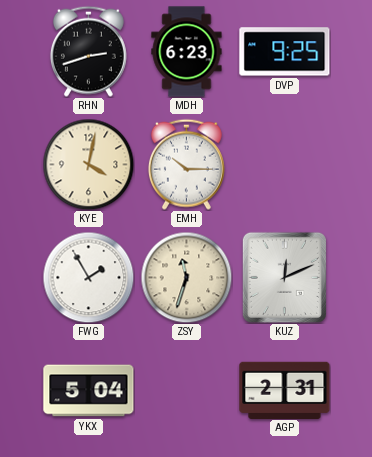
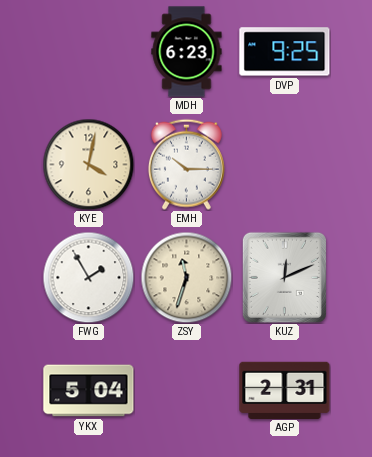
RHN: 2:42 -> none (88, 51)
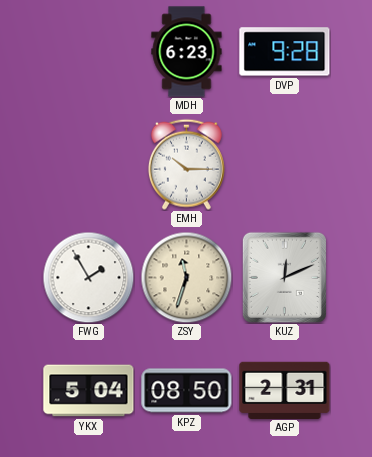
DVP: 9:25 -> 9:28 (285, 52)
KYE: 4:02 -> none (88, 164)
KPZ: none -> 08:50 (187, 391)
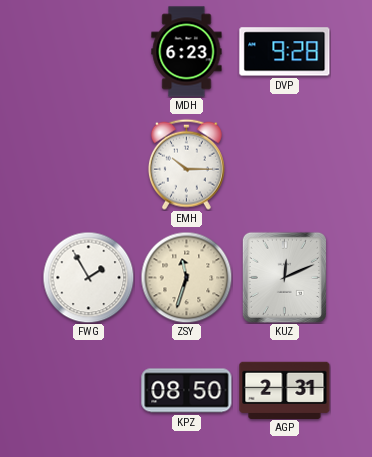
YKX: 5:04 -> none (89, 391)
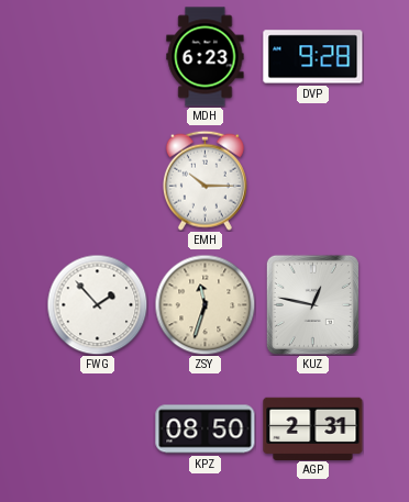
FWG: 1:55 -> 1:53 (97, 304)
KUZ: 12:11 -> 12:47 (312, 304)
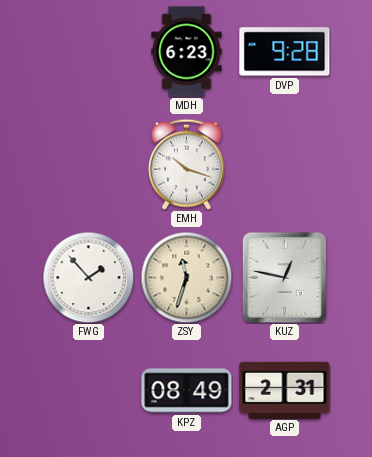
EMH: 10:15 -> 10:18 (186, 164)
KPZ: 08:50 -> 08:49 (187, 391)
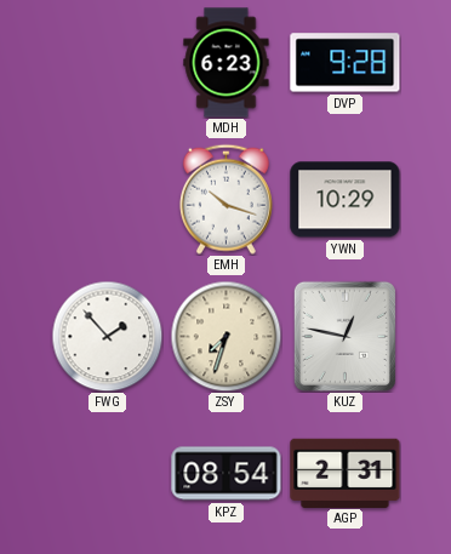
YWN: none -> 10:29 (346, 200)
ZSY: 11:33 -> 7:33 (225, 336)
KPZ: 08:49 -> 08:54 (227, 474)
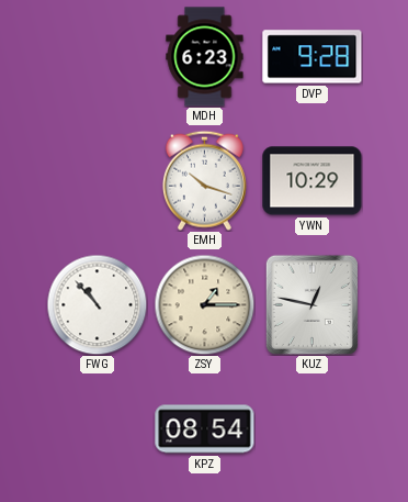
FWG: 1:53 -> 10:53 (97, 304)
ZSY: 7:33 -> 1:15 (204, 304)
AGP: 2:31 -> none (346, 473)
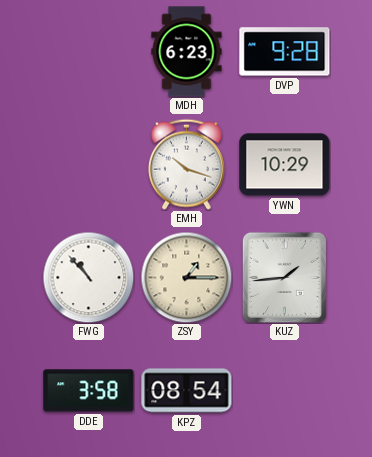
KUZ: 12:47 -> 1:44 (284, 277)
DDE: none -> 3:58 (89, 391)
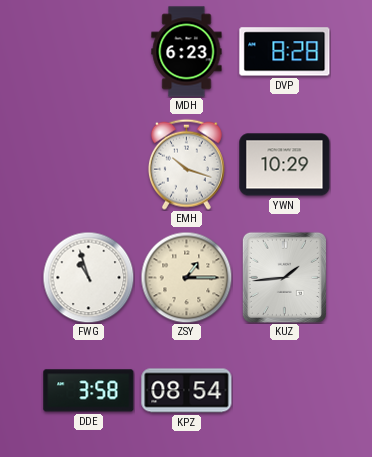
DVP: 9:28 -> 8:28 (285, 52)
FWG: 10:53 -> 10:57 (88, 277)
